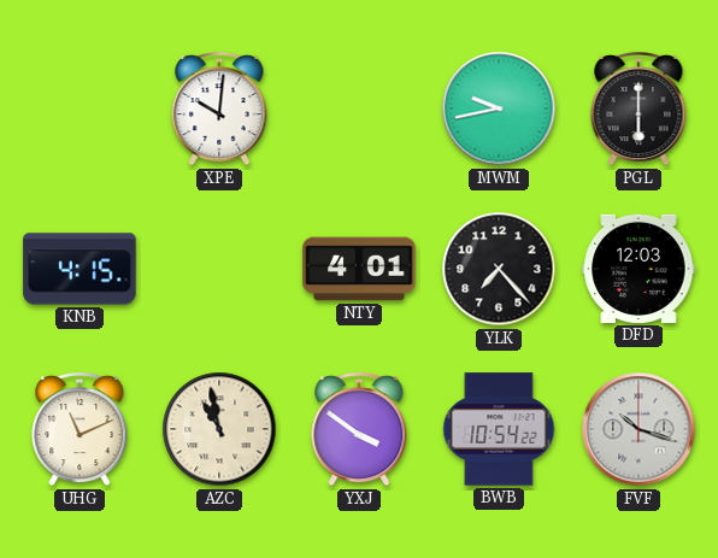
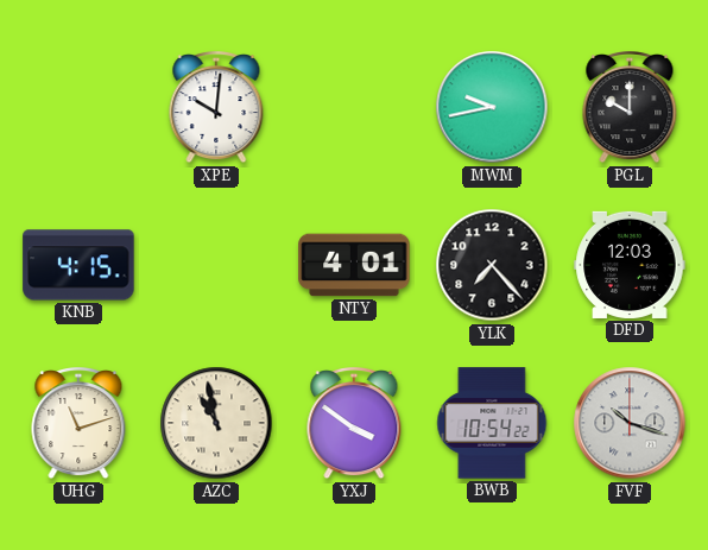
PGL: 6:00 -> 10:00 (630, 108)
UHG: 11:11 -> 11:12 (78, 424)
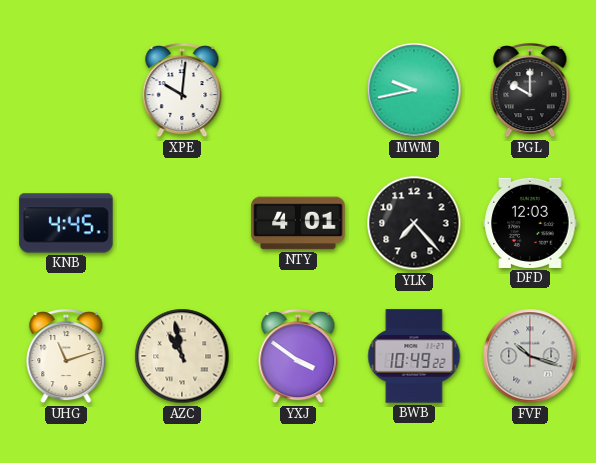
KNB: 4:15 -> 4:45 (66, 223)
BWB: 10:54 -> 10:49 (414, 356)
